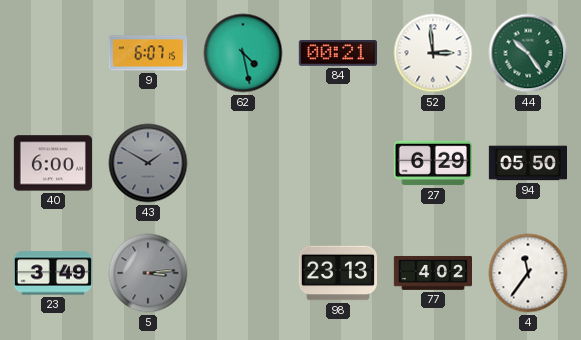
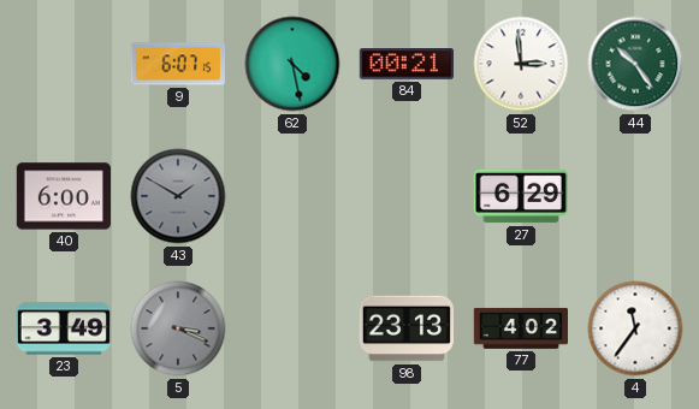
94: 05:50 -> none (527, 163)
5: 3:14 -> 3:19 (178, 328)
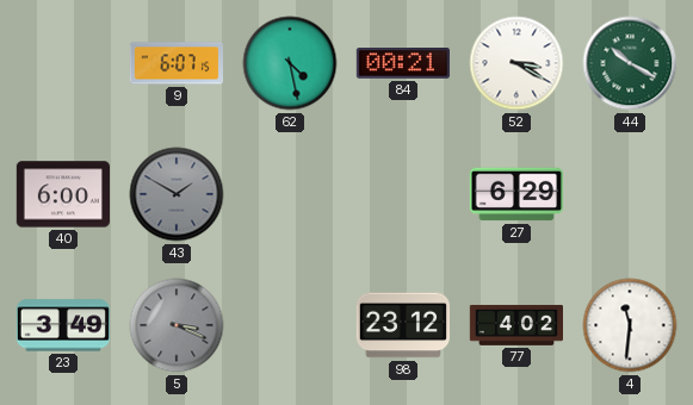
52: 2:59 -> 3:20 (516, 63)
44: 10:24 -> 10:20 (630, 63)
98: 23:13 -> 23:12 (402, 325)
4: 11:36 -> 11:31 (630, 325)
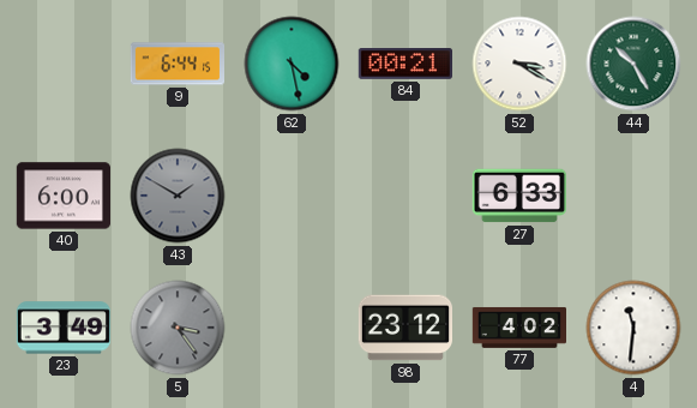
9: 6:07 -> 6:44 (176, 64)
44: 10:20 -> 10:25 (633, 64)
27: 6:29 -> 6:33 (519, 196)
5: 3:19 -> 3:24 (178, 328)
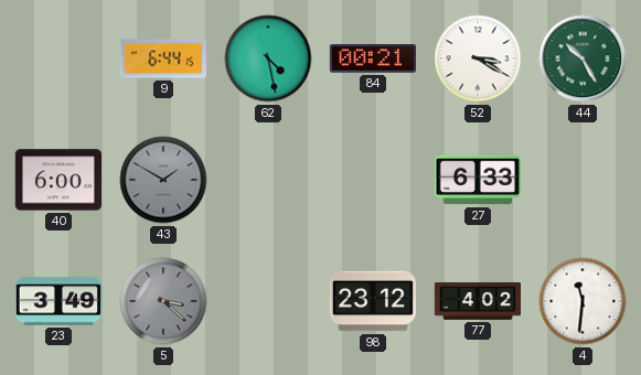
5: 3:24 -> 3:22 (163, 301)
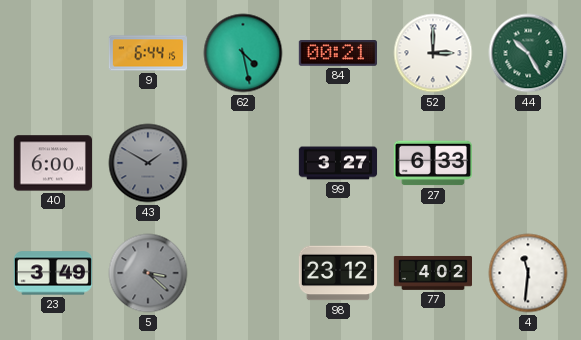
52: 3:20 -> 3:00 (433, 53)
99: none -> 3:27 (338, 163)
